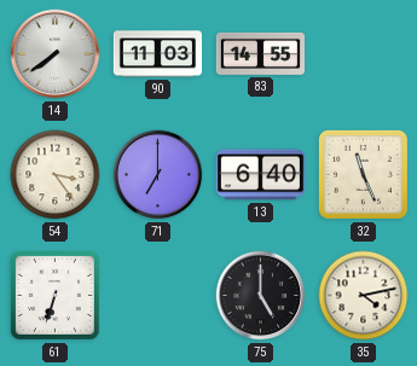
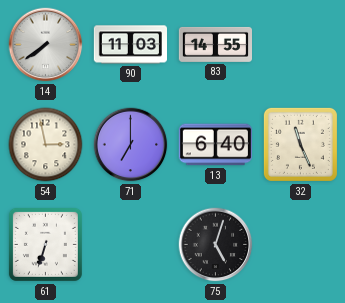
54: 3:24 -> 2:58 (46, 145)
75: 5:00 -> 5:03 (216, 245)
35: 4:13 -> none (364, 296)
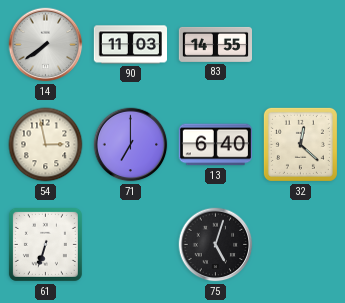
32: 11:26 -> 12:22 (300, 144)
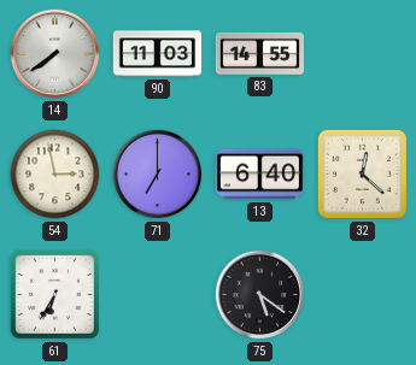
61: 6:33 -> 6:35 (54, 294)
75: 5:03 -> 5:21 (260, 295)
